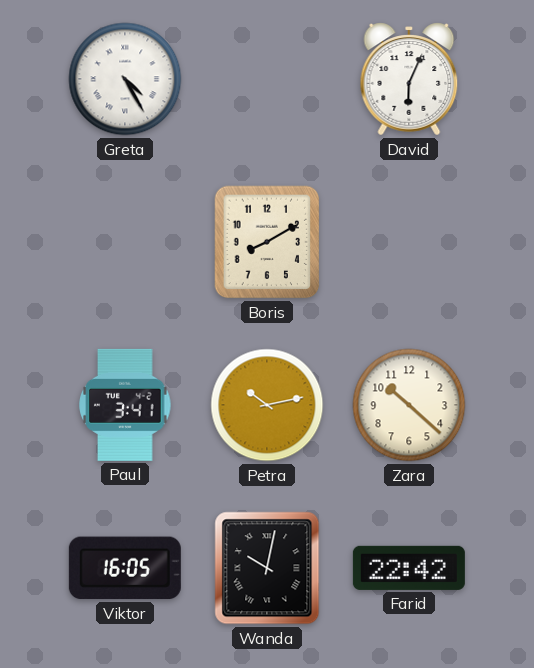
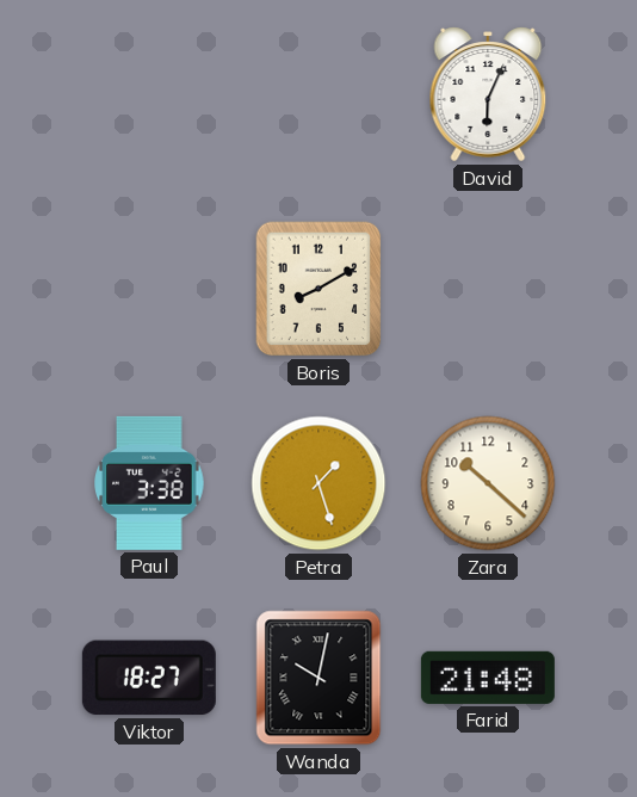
Greta: 4:25 -> none (125, 79)
Paul: 3:41 -> 3:38 (149, 483)
Petra: 10:13 -> 1:27 (318, 483)
Viktor: 16:05 -> 18:27 (149, 678)
Farid: 22:42 -> 21:48 (488, 678)
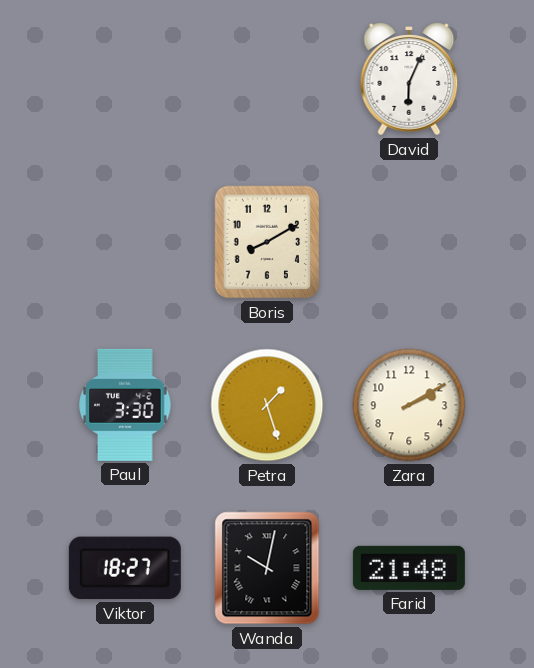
Paul: 3:38 -> 3:30 (125, 405)
Zara: 10:22 -> 2:10 (409, 405)
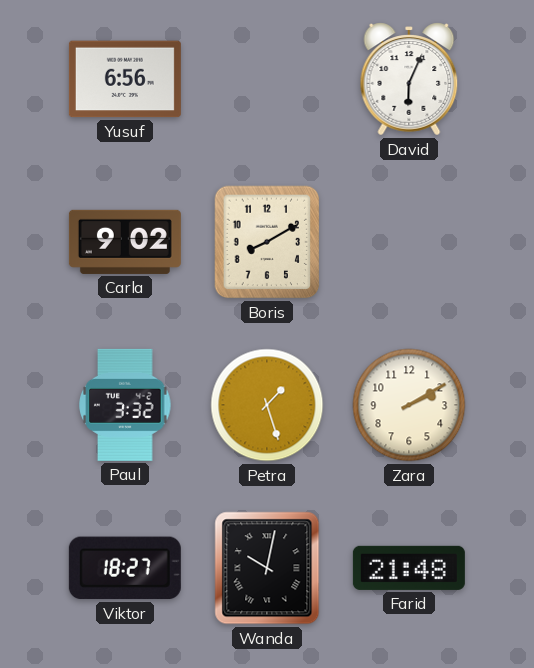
Yusuf: none -> 6:56 (125, 79)
Carla: none -> 9:02 (125, 242)
Paul: 3:30 -> 3:32 (125, 405)
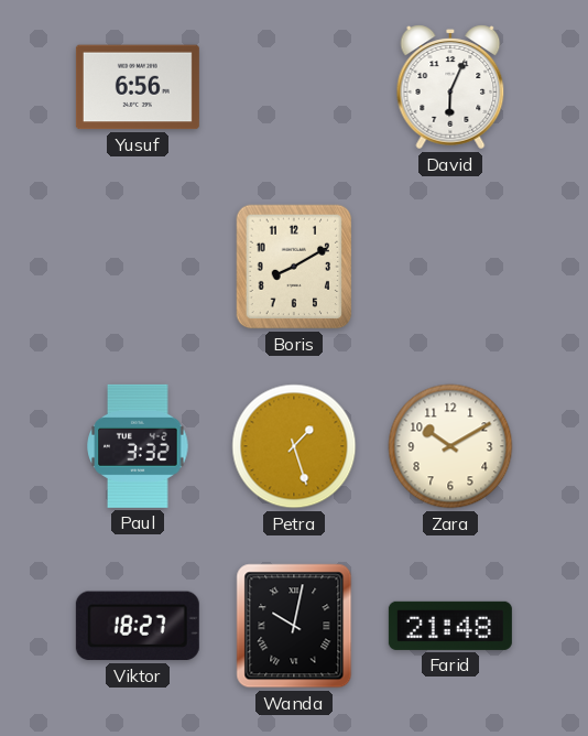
Carla: 9:02 -> none (125, 242)
Zara: 2:10 -> 10:10 (450, 446)
